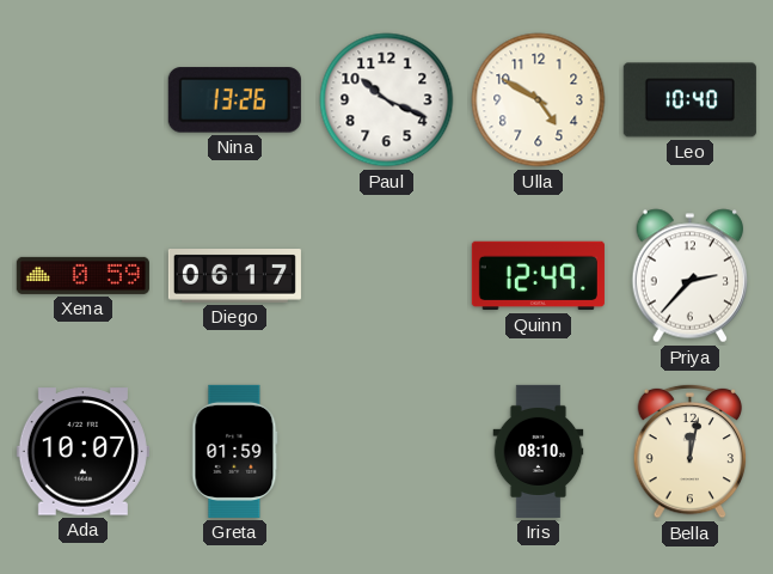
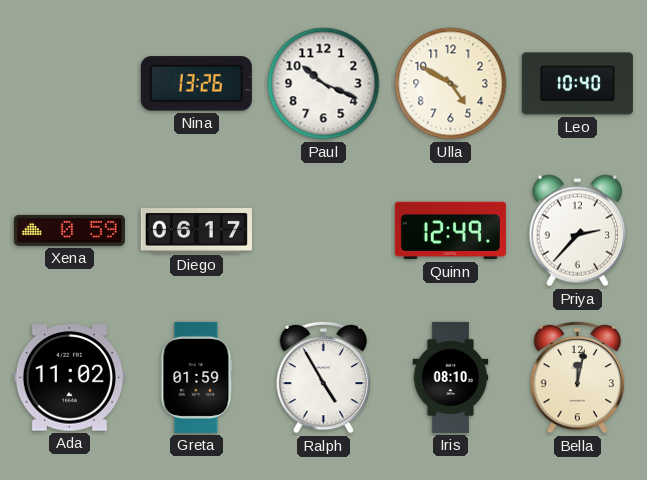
Ada: 10:07 -> 11:02 (69, 378)
Ralph: none -> 4:55 (324, 377)
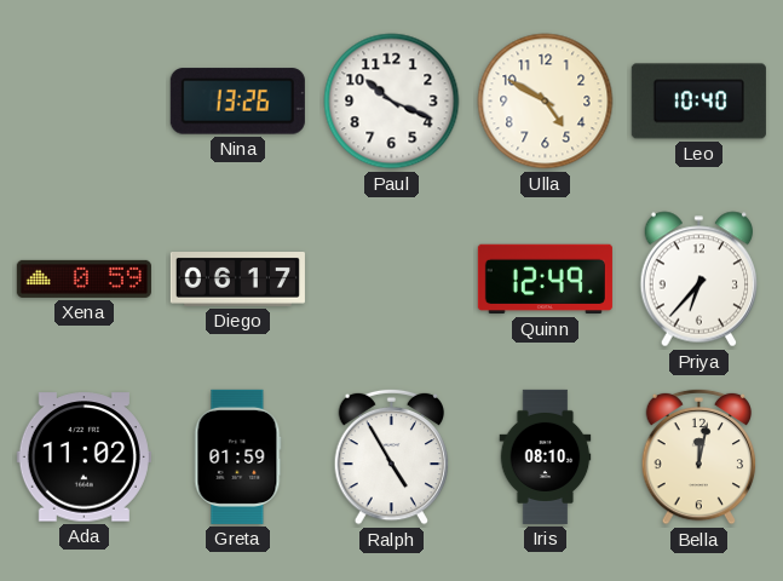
Priya: 2:37 -> 6:37 (699, 280)
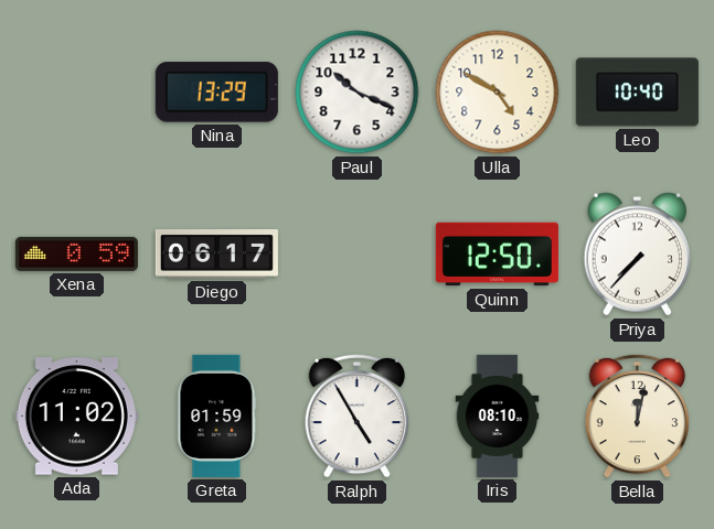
Nina: 13:26 -> 13:29 (216, 93)
Quinn: 12:49 -> 12:50 (497, 255)
Priya: 6:37 -> 7:37 (638, 255)
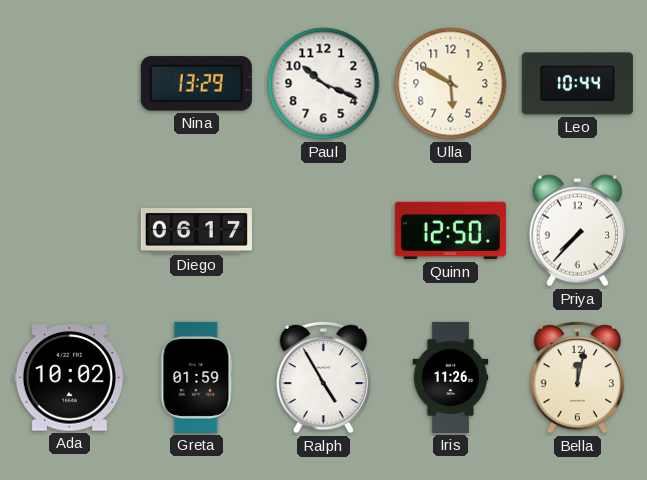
Ulla: 4:50 -> 5:50 (451, 84)
Leo: 10:40 -> 10:44 (577, 84)
Xena: 0:59 -> none (76, 253)
Ada: 11:02 -> 10:02 (69, 378)
Iris: 08:10 -> 11:26 (451, 377)
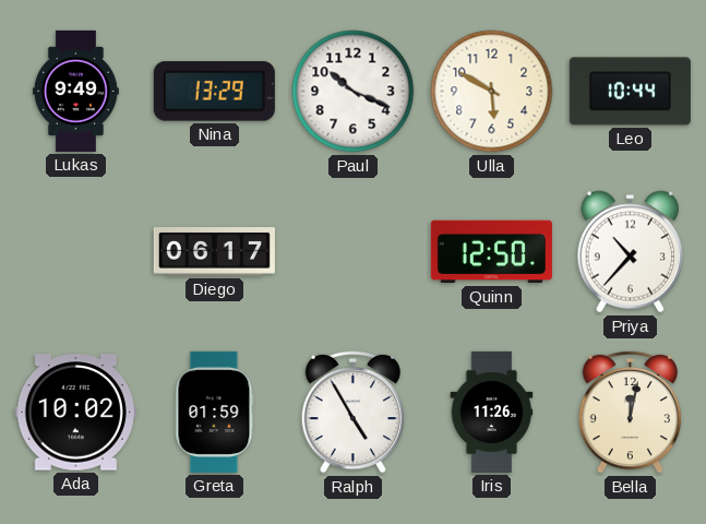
Lukas: none -> 9:49 (75, 91)
Priya: 7:37 -> 10:37 (631, 252)
